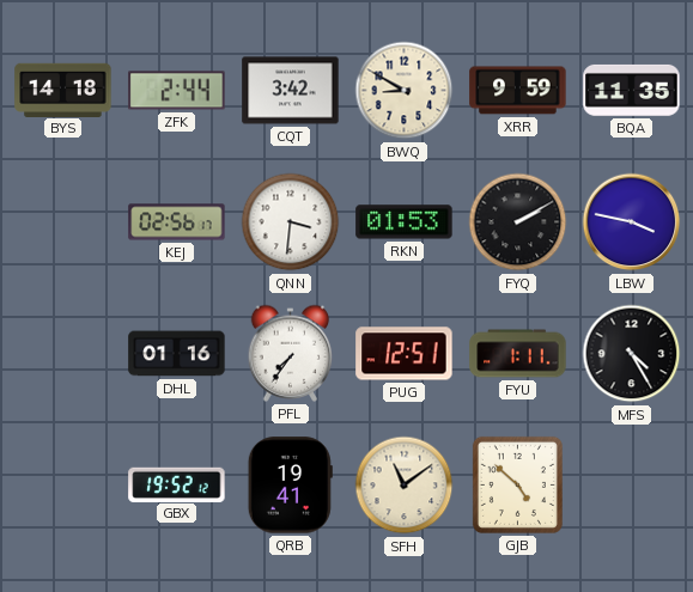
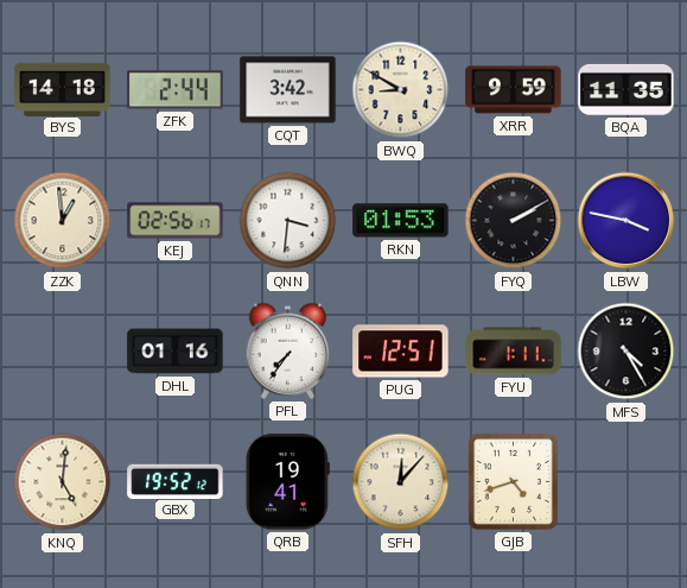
ZZK: none -> 12:59 (63, 221)
KNQ: none -> 5:01 (63, 482)
SFH: 11:09 -> 12:07 (401, 482)
GJB: 4:52 -> 4:42 (513, 481)
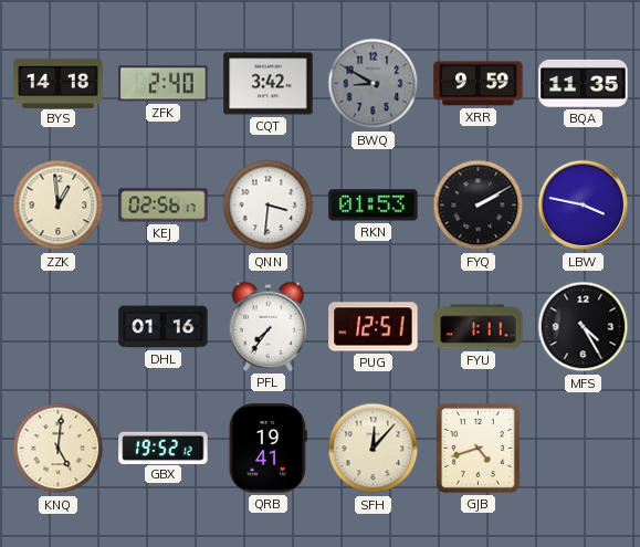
ZFK: 2:44 -> 2:40 (164, 84)
BWQ dial: cream -> grey (374, 84)
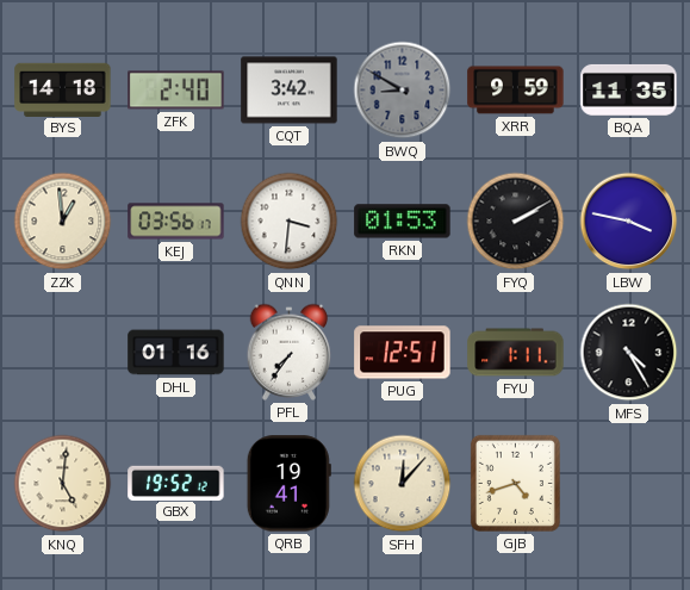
KEJ: 02:56 -> 03:56 (176, 222)
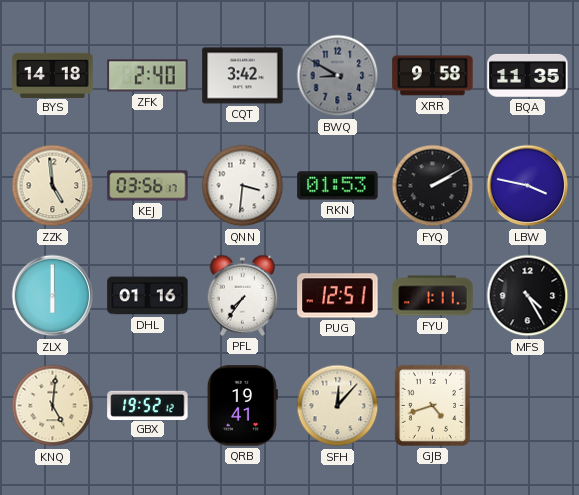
XRR: 9:59 -> 9:58 (433, 76)
ZZK: 12:59 -> 4:59 (53, 186)
ZLX: none -> 6:00 (53, 296)
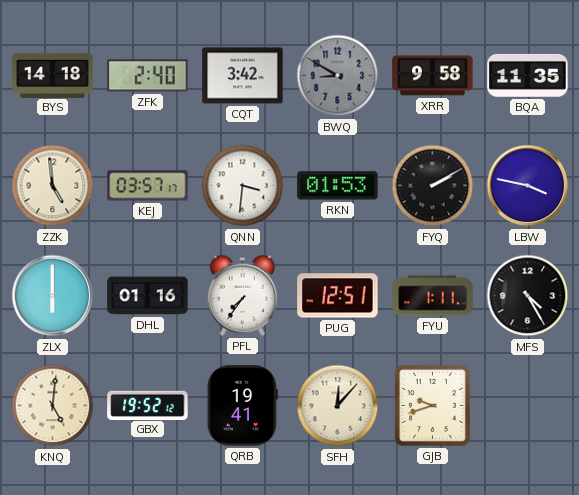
KEJ: 03:56 -> 03:57 (148, 186)
GJB: 4:42 -> 9:42 (432, 405)
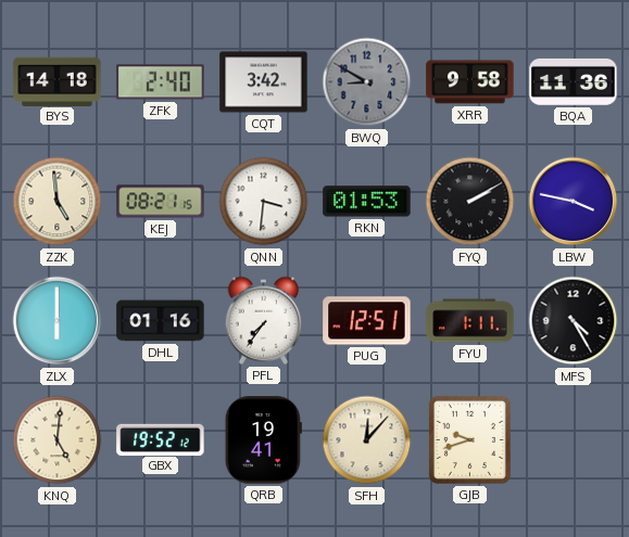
BQA: 11:35 -> 11:36 (574, 81)
KEJ: 03:57 -> 08:21 (161, 202)
